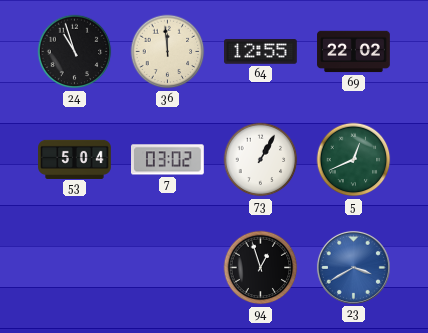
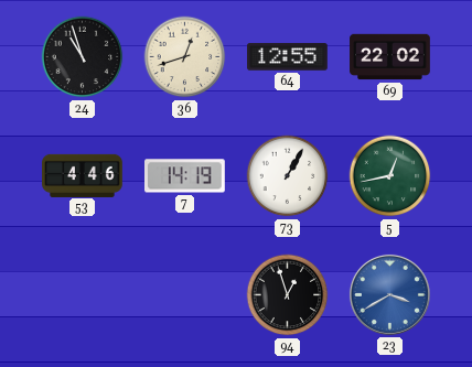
36: 11:59 -> 12:42 (185, 57)
53: 5:04 -> 4:46 (83, 175)
7: 03:02 -> 14:19 (185, 176)
5: 12:41 -> 12:43 (390, 176)
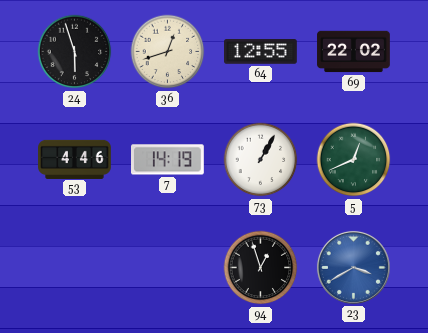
24: 10:57 -> 5:57 (75, 52)
5: 12:43 -> 12:41 (354, 160)
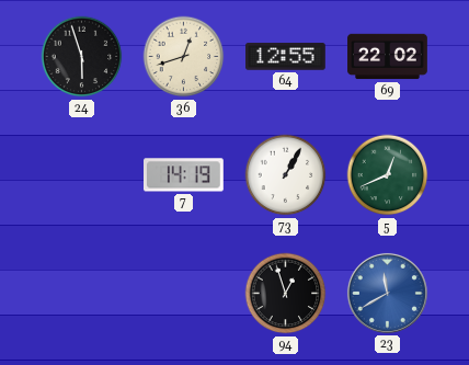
53: 4:46 -> none (75, 159)
23: 3:40 -> 11:40 (387, 293)
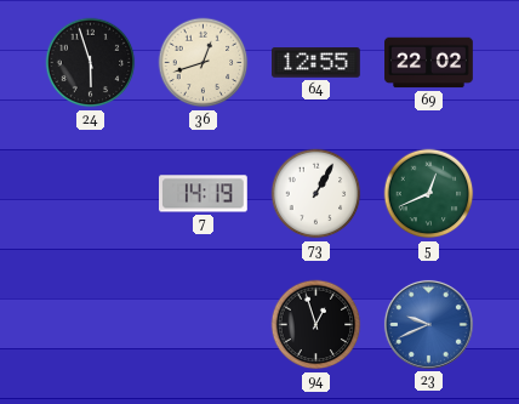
23: 11:40 -> 9:41 (428, 324)
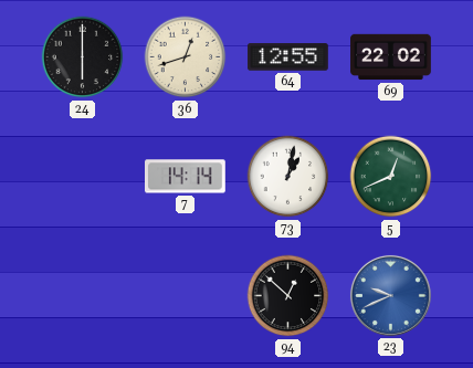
24: 5:57 -> 6:00 (83, 57)
7: 14:19 -> 14:14 (186, 177)
73: 1:05 -> 1:02 (288, 177)
94: 12:57 -> 12:52 (288, 296)
